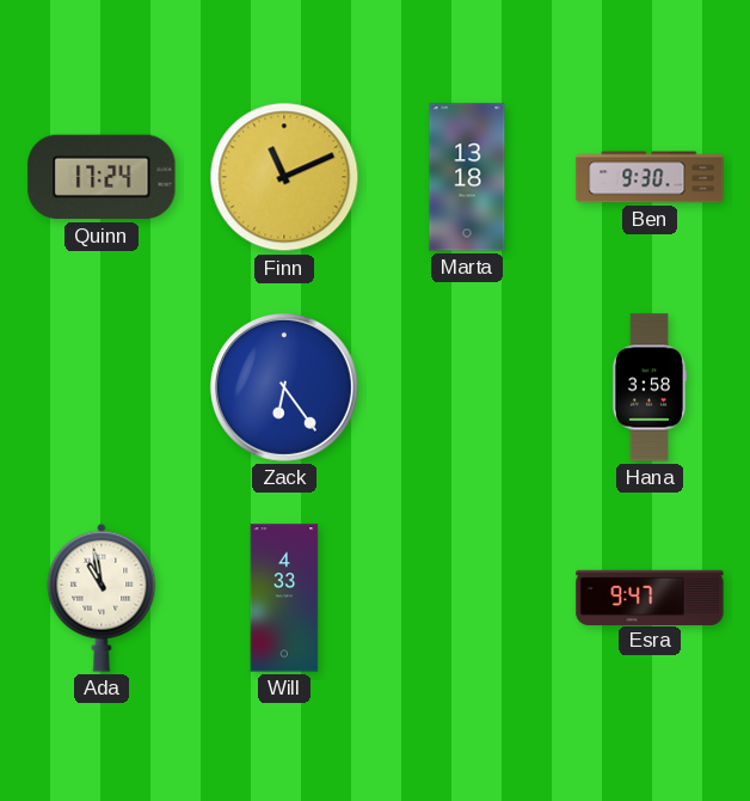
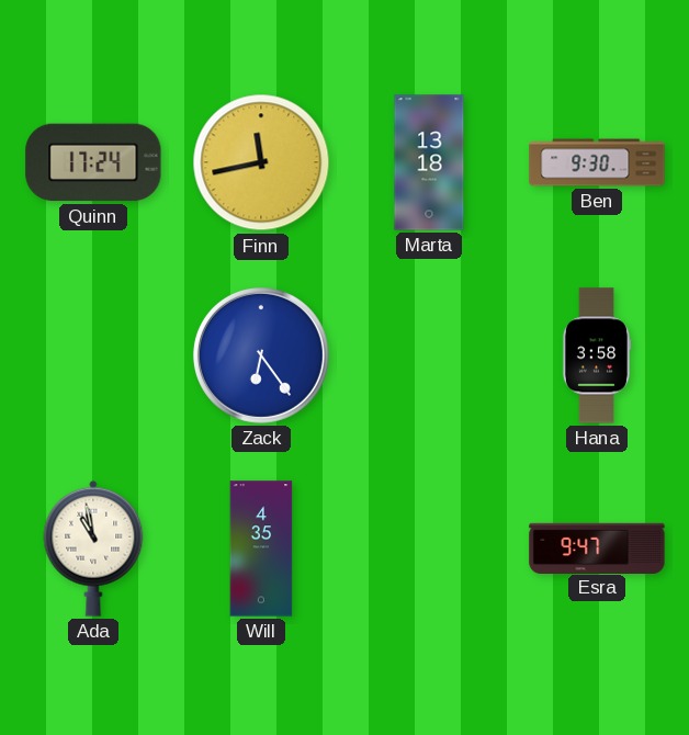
Finn: 11:11 -> 11:43 (261, 162)
Will: 4:33 -> 4:35 (261, 549)
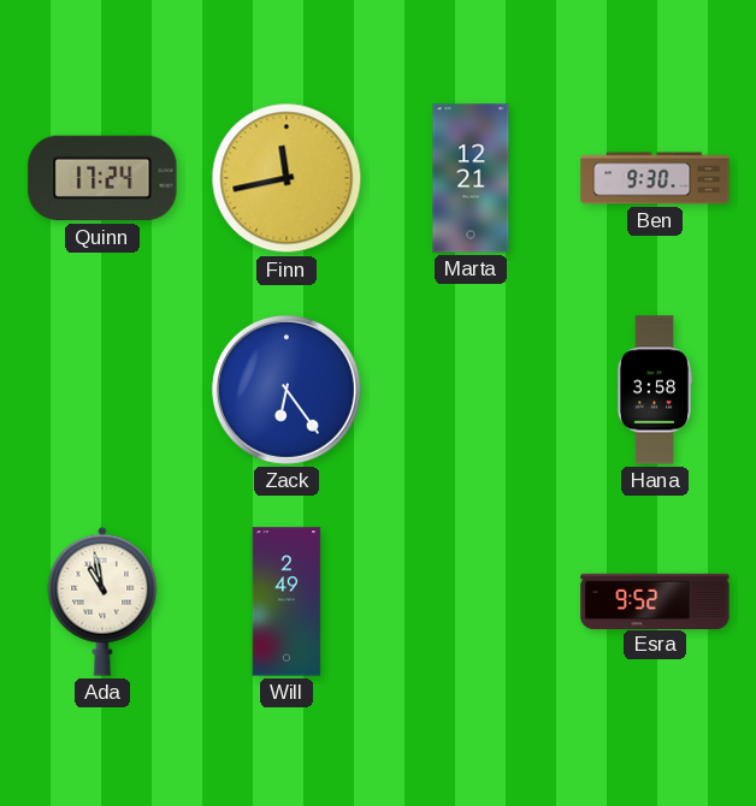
Marta: 13:18 -> 12:21 (471, 178)
Will: 4:35 -> 2:49 (287, 601)
Esra: 9:47 -> 9:52 (655, 600)
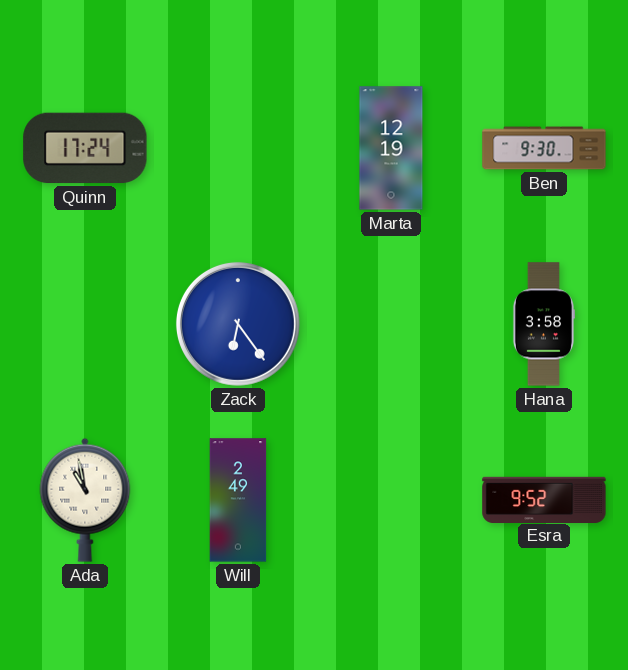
Finn: 11:43 -> none (287, 178)
Marta: 12:21 -> 12:19 (391, 148)
